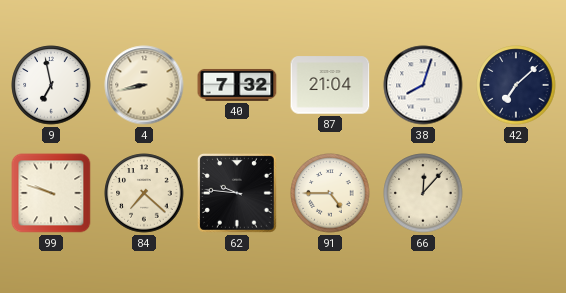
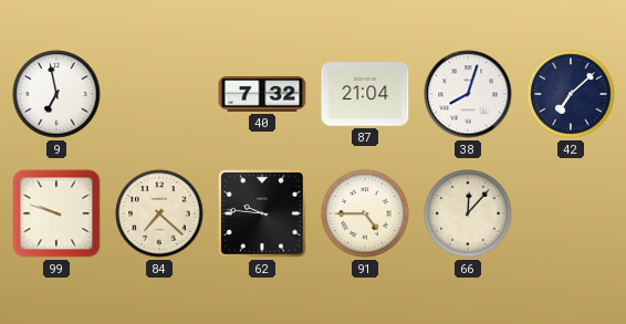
4: 8:43 -> none (144, 85)
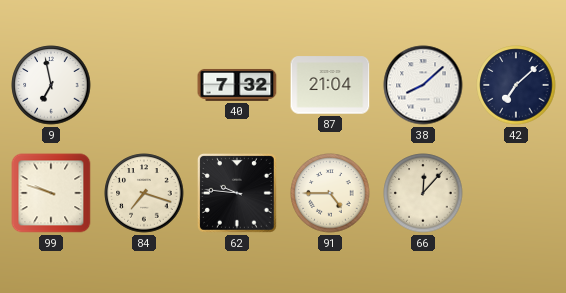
38: 8:03 -> 8:08 (423, 85)
84: 7:22 -> 7:18 (144, 193)
